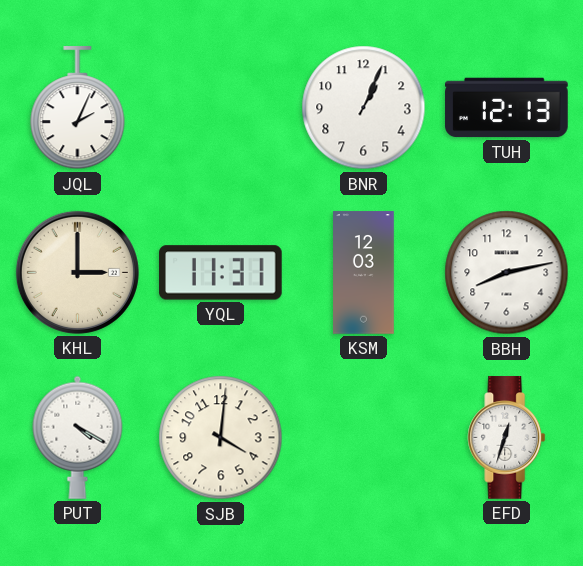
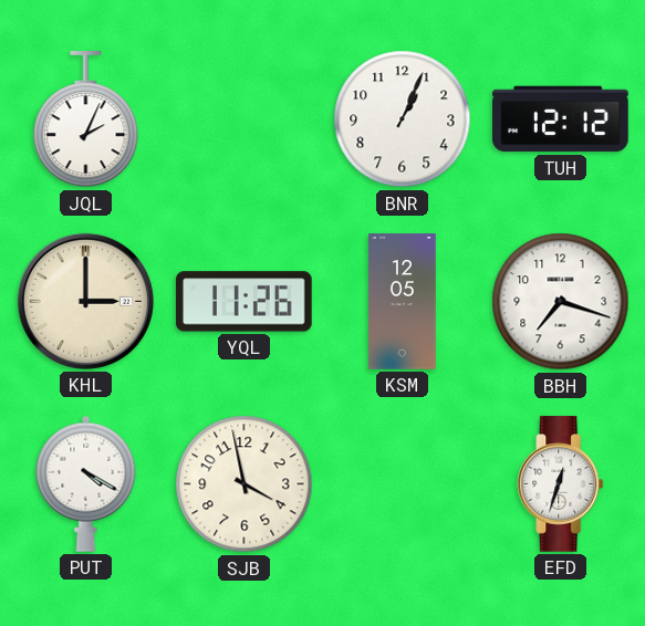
TUH: 12:13 -> 12:12 (561, 119)
YQL: 11:31 -> 11:26 (245, 302)
KSM: 12:03 -> 12:05 (403, 302)
BBH: 8:13 -> 7:18 (561, 302)
SJB: 4:01 -> 3:58 (245, 484)
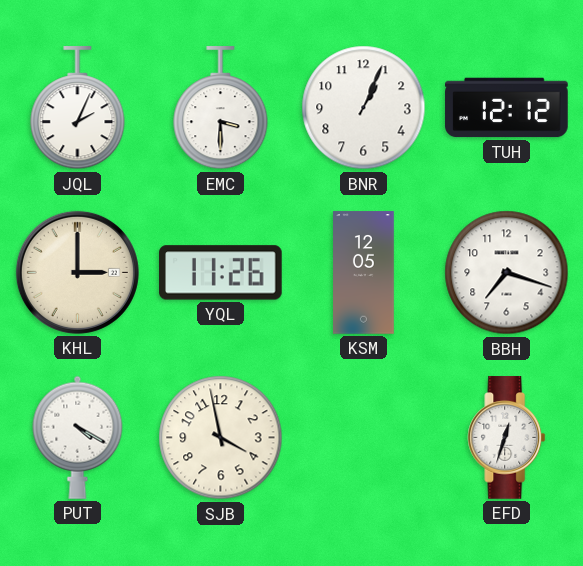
EMC: none -> 3:30 (221, 108)
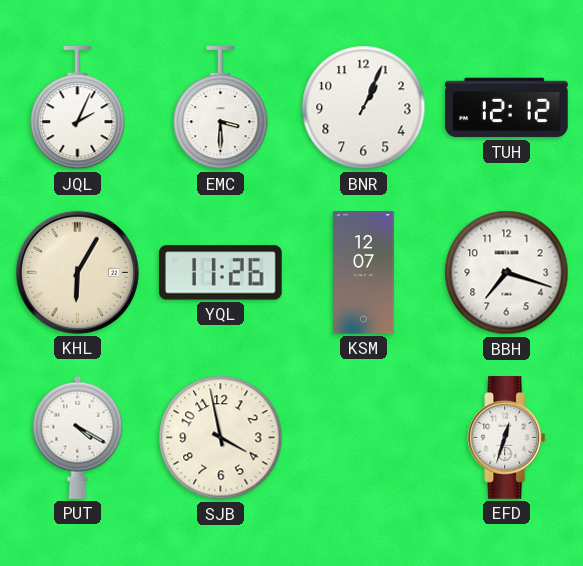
KHL: 3:00 -> 6:05 (77, 272)
KSM: 12:05 -> 12:07 (364, 273)
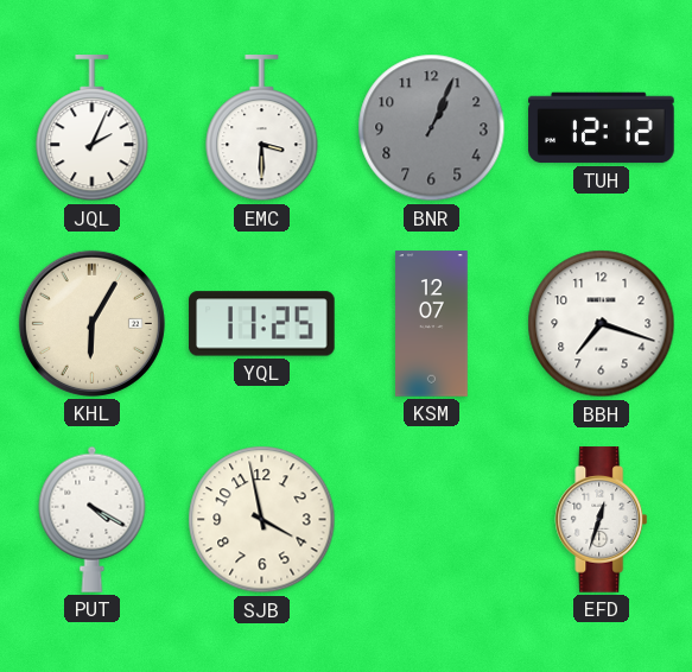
BNR dial: white -> grey (432, 128)
YQL: 11:26 -> 11:25 (262, 324)
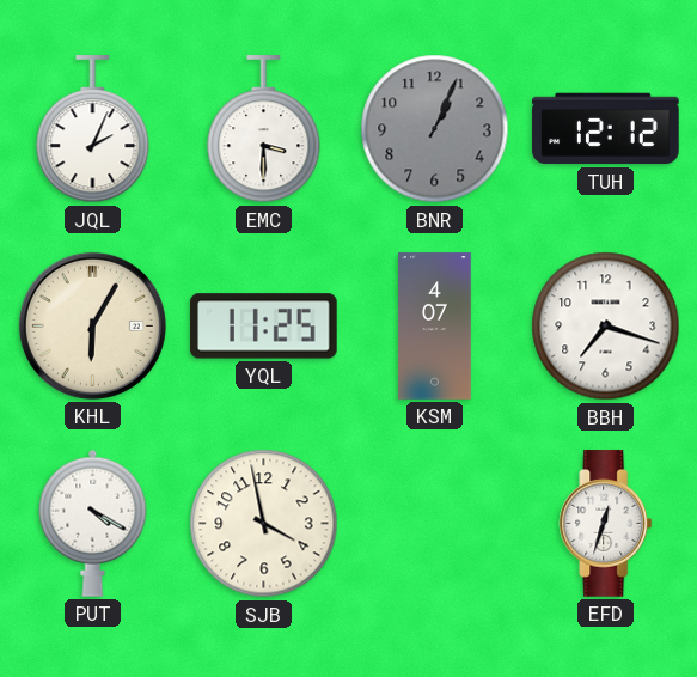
KSM: 12:07 -> 4:07 (435, 327)
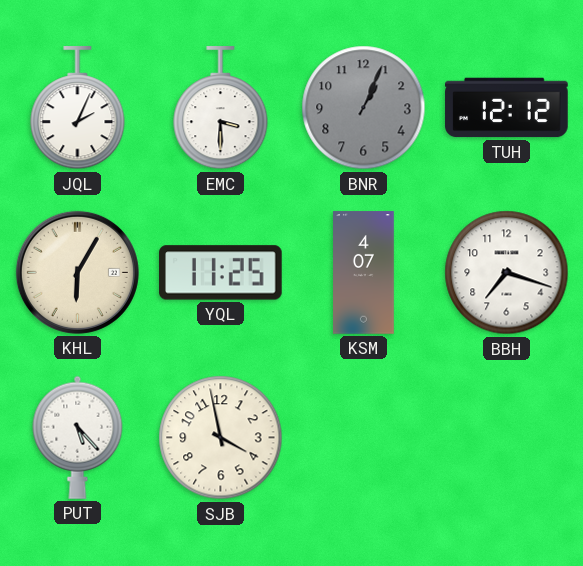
PUT: 4:20 -> 5:23 (78, 437)
EFD: 12:33 -> none (606, 524)
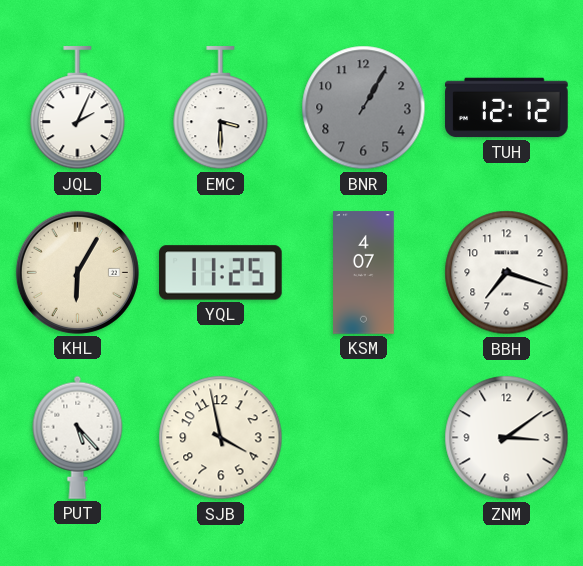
BNR: 1:04 -> 1:05 (364, 108)
ZNM: none -> 3:09 (507, 438)
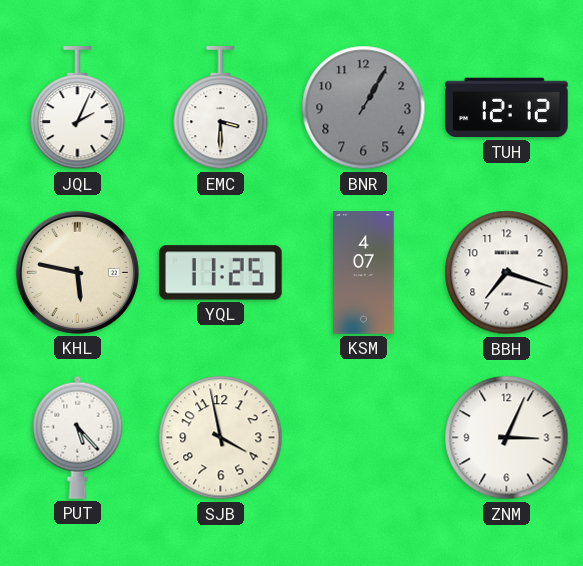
KHL: 6:05 -> 5:47 (77, 272)
ZNM: 3:09 -> 3:04 (507, 438)
